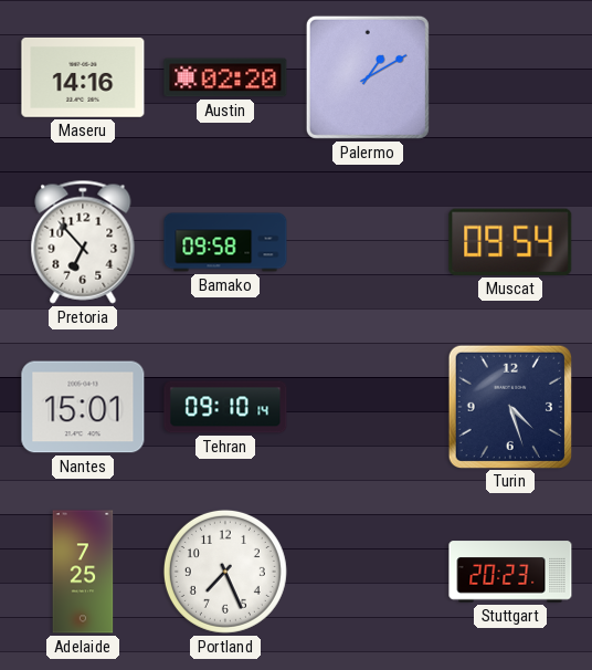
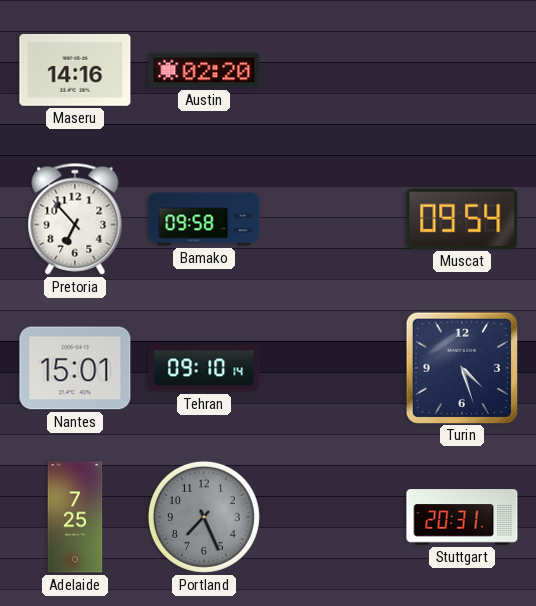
Palermo: 1:10 -> none (368, 77)
Portland dial: white -> grey (204, 517)
Stuttgart: 20:23 -> 20:31 (462, 517)
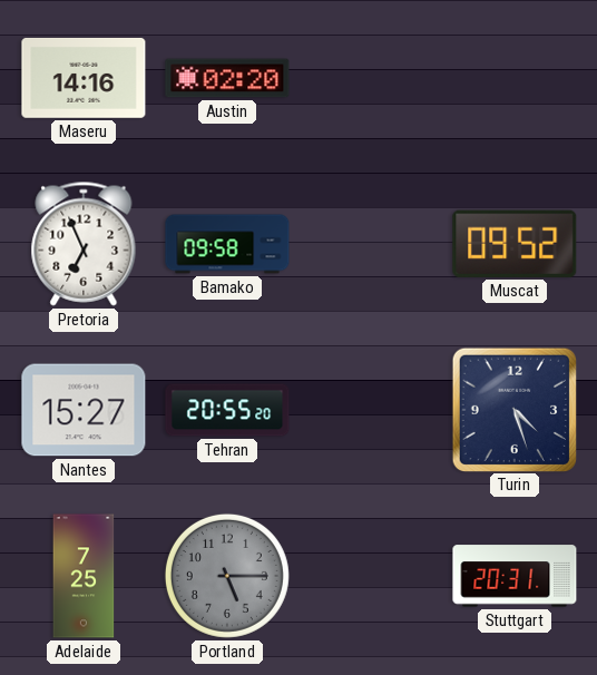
Pretoria: 6:53 -> 6:56 (84, 244)
Muscat: 09:54 -> 09:52 (515, 244)
Nantes: 15:01 -> 15:27 (84, 410)
Tehran: 09:10 -> 20:55 (227, 410)
Portland: 7:26 -> 5:15 (227, 576)
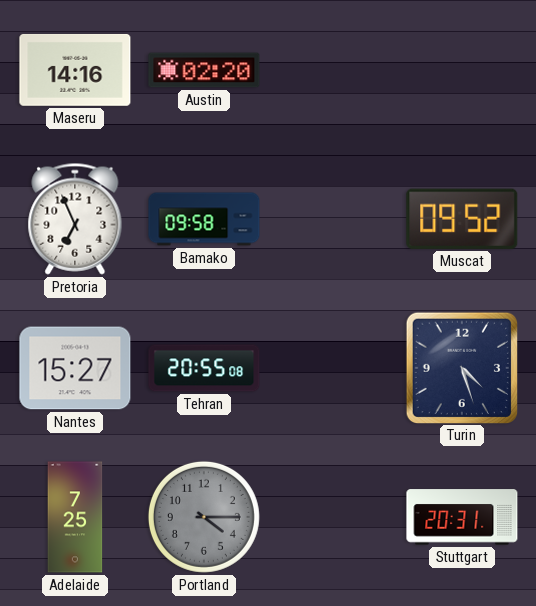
Tehran: 20:55:20 -> 20:55:08 (204, 368)
Portland: 5:15 -> 4:15 (204, 517)
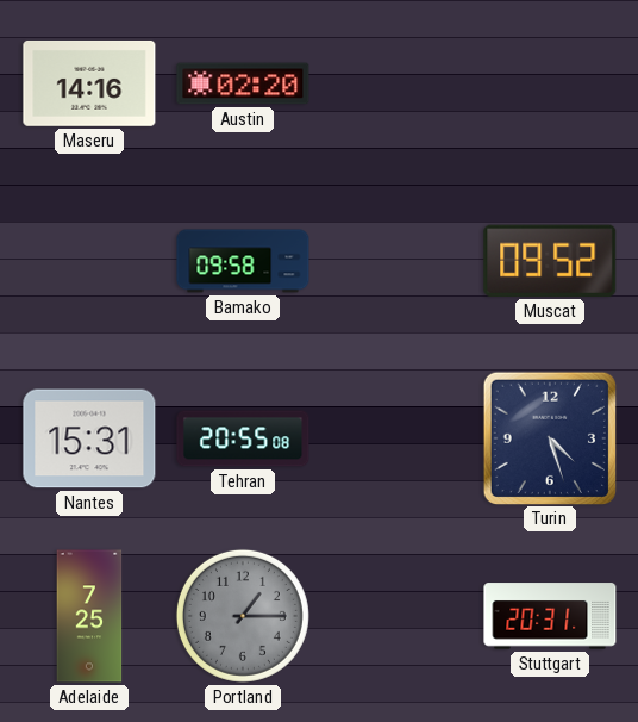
Pretoria: 6:56 -> none (75, 219)
Nantes: 15:27 -> 15:31 (89, 438)
Portland: 4:15 -> 1:15 (243, 616)
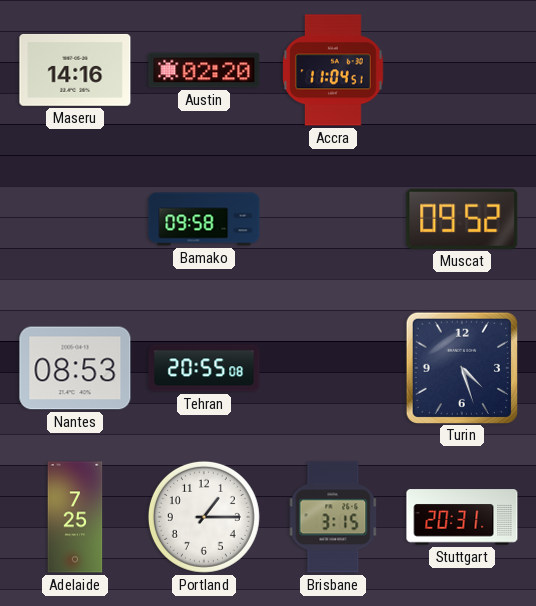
Accra: none -> 11:04 (333, 70)
Nantes: 15:31 -> 08:53 (75, 368)
Portland dial: grey -> white (204, 517)
Brisbane: none -> 3:15 (333, 517)
